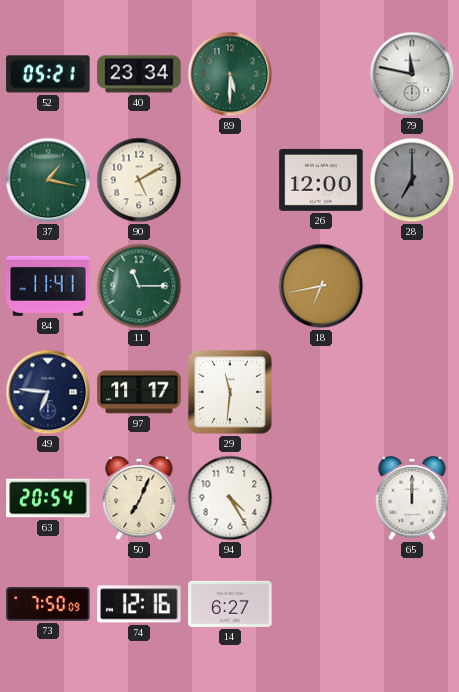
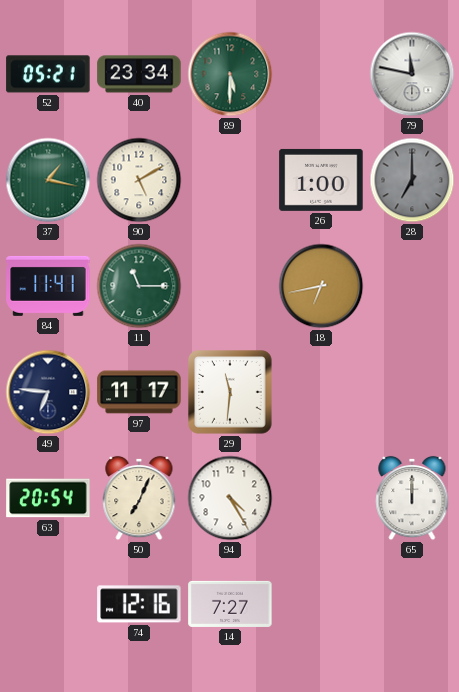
26: 12:00 -> 1:00 (321, 180)
73: 7:50 -> none (48, 604)
14: 6:27 -> 7:27 (230, 604)
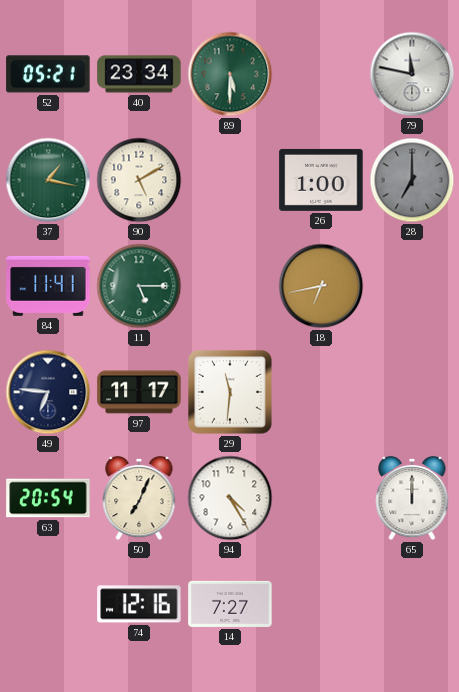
11: 11:15 -> 5:15 (139, 286)
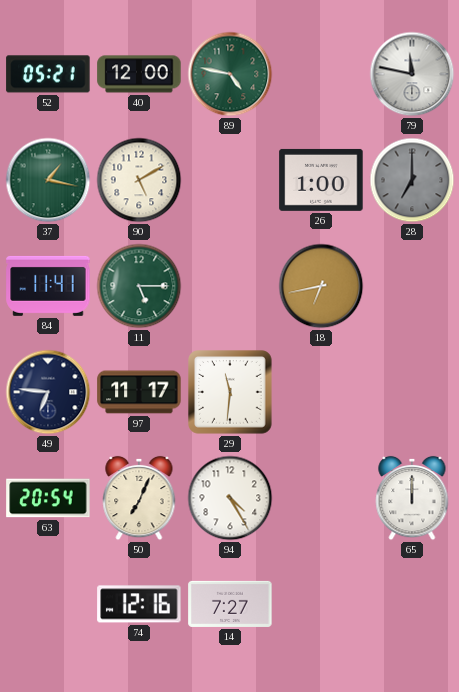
40: 23:34 -> 12:00 (139, 74)
89: 5:30 -> 4:47 (230, 74)
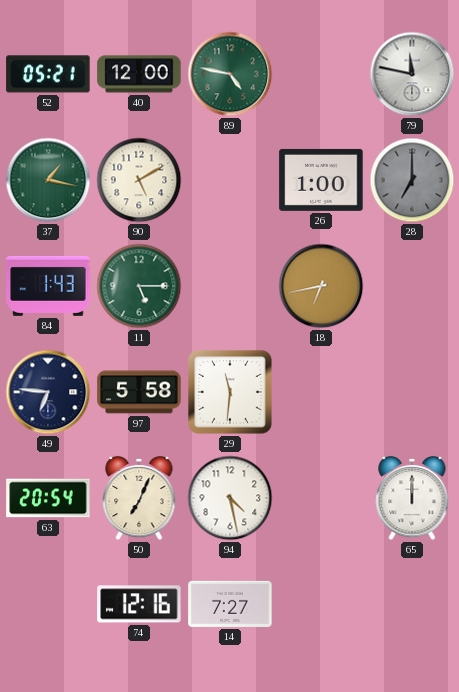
84: 11:41 -> 1:43 (48, 286)
97: 11:17 -> 5:58 (139, 392)
94: 4:25 -> 4:28 (230, 498)
